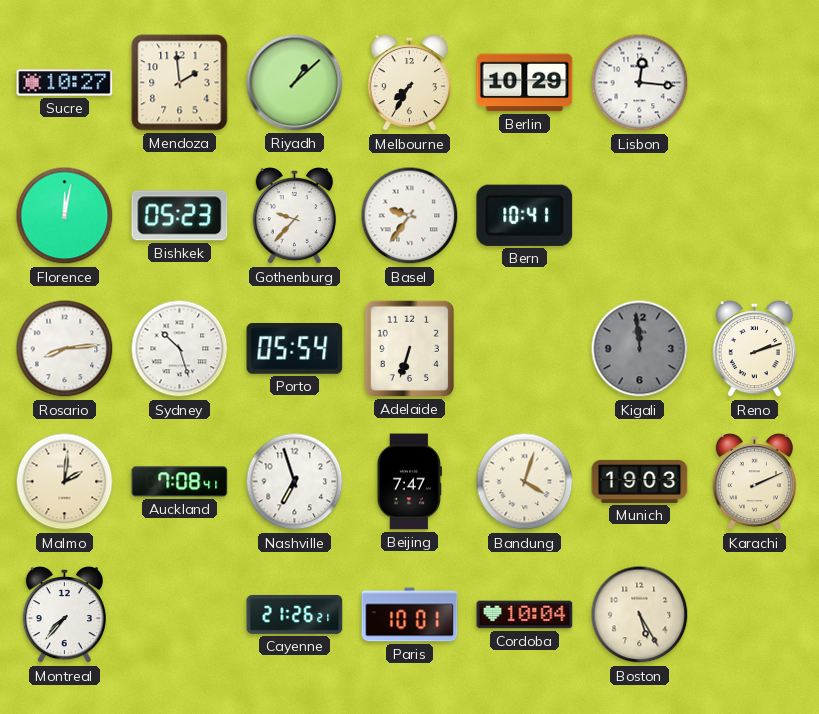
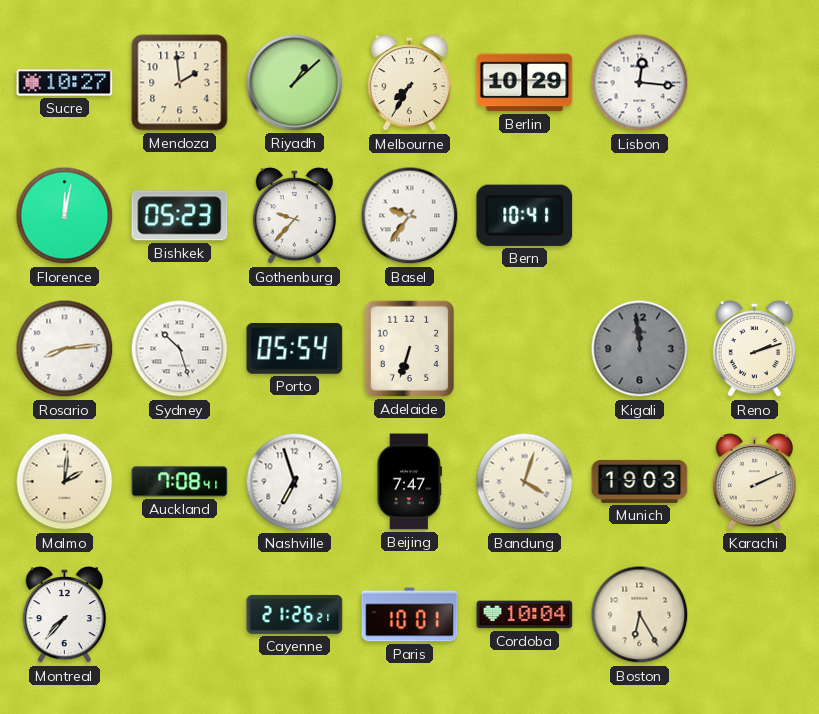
Boston: 5:25 -> 6:25 (640, 615)
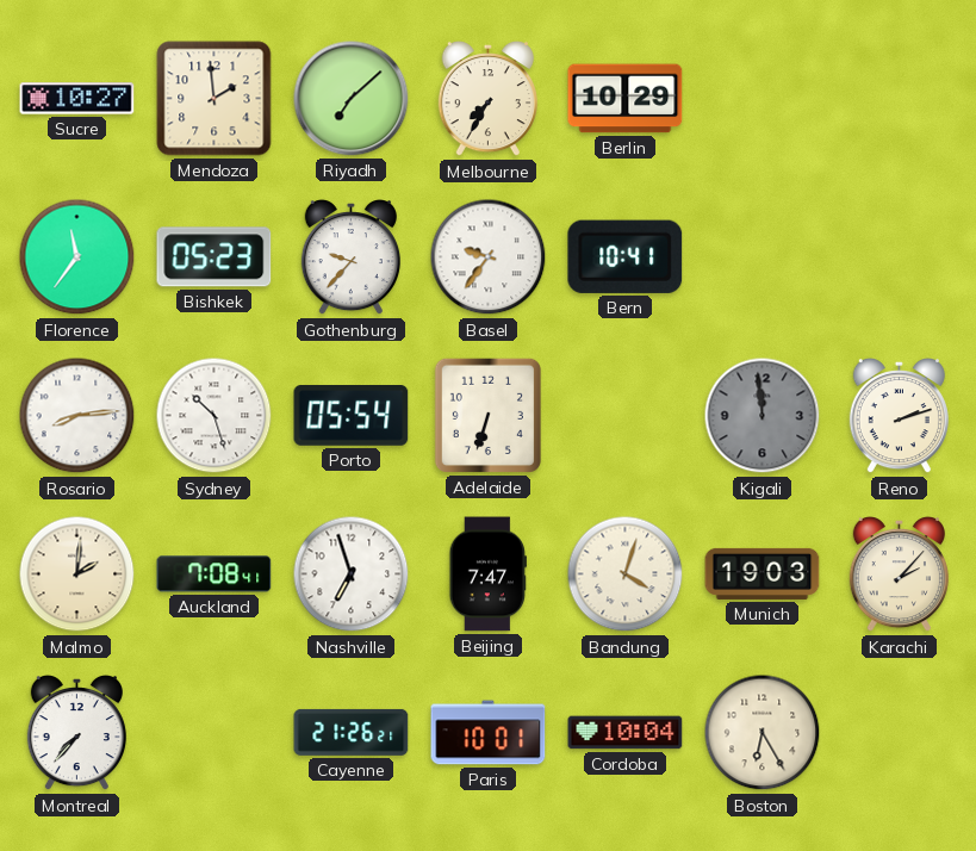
Riyadh: 1:08 -> 7:08 (352, 99)
Lisbon: 12:16 -> none (640, 83)
Florence: 12:02 -> 11:36 (77, 257)
Karachi: 2:11 -> 2:07 (899, 574)
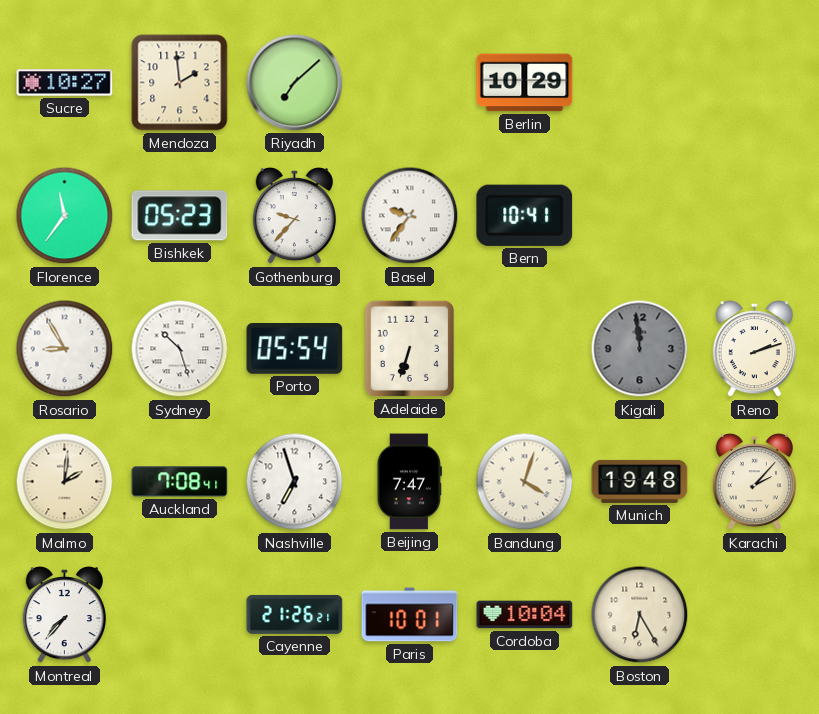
Melbourne: 7:35 -> none (487, 99)
Rosario: 8:14 -> 8:55 (65, 349)
Munich: 19:03 -> 19:48 (640, 481)
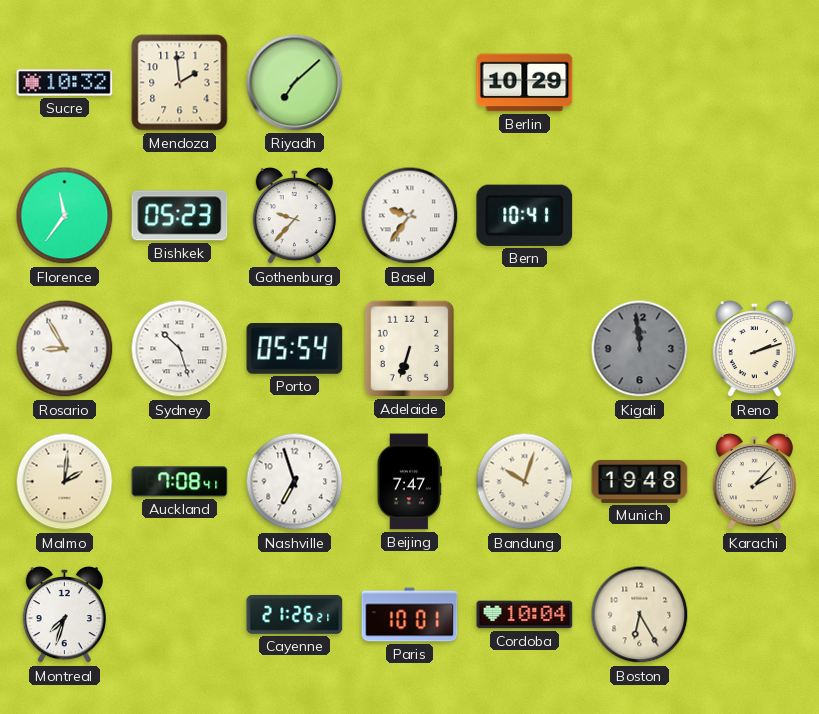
Sucre: 10:27 -> 10:32 (65, 83)
Bandung: 4:03 -> 10:03 (525, 482)
Montreal: 7:37 -> 7:33 (64, 615)
